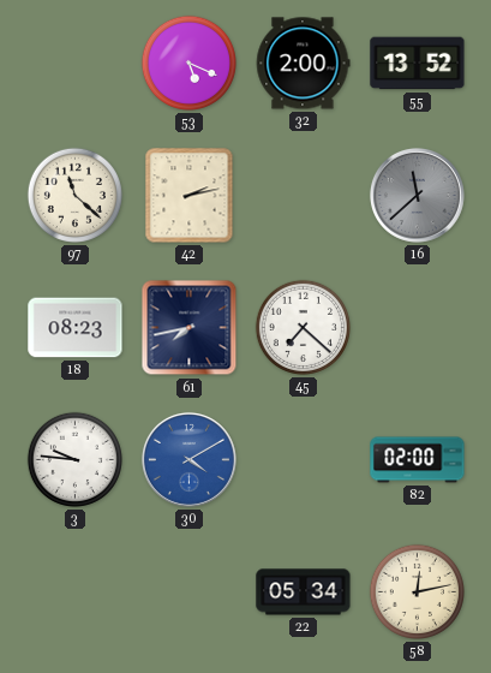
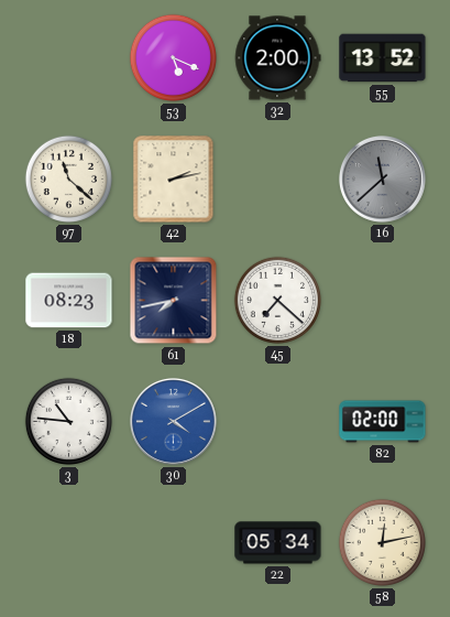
3: 9:46 -> 10:46 (68, 421)
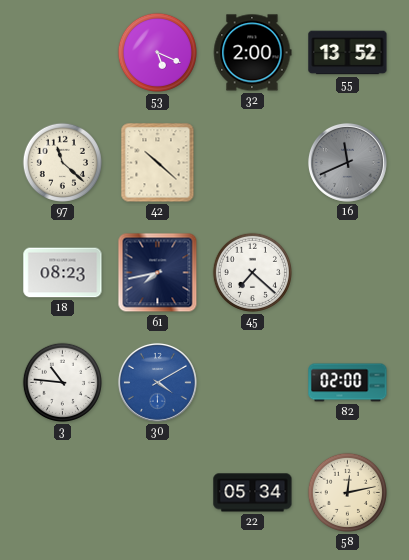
42: 2:13 -> 10:22 (158, 163)
16: 11:38 -> 11:41 (347, 162)
